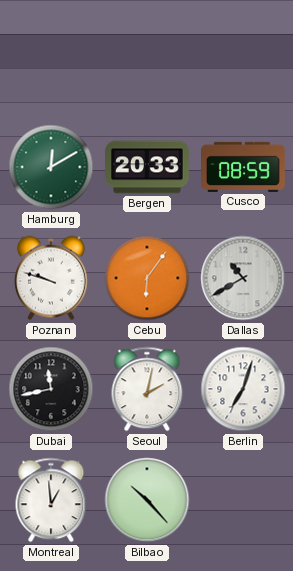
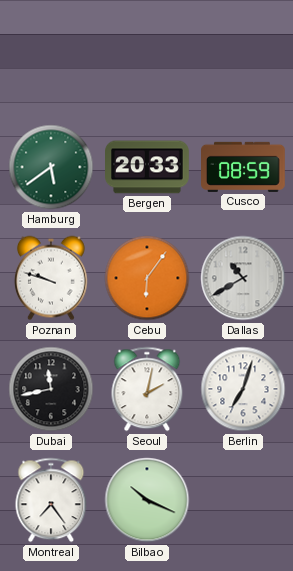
Hamburg: 12:10 -> 5:39 (51, 167)
Montreal: 12:59 -> 7:24 (51, 500)
Bilbao: 10:23 -> 10:19 (147, 500)
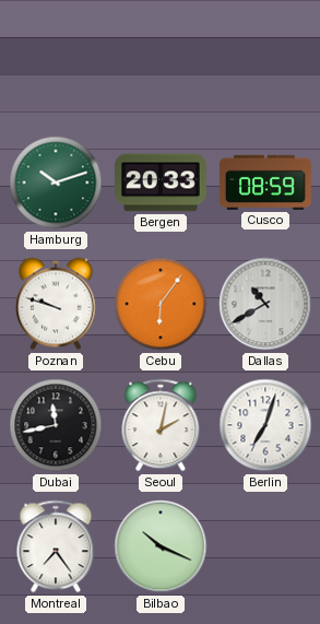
Hamburg: 5:39 -> 10:12 (56, 183)
